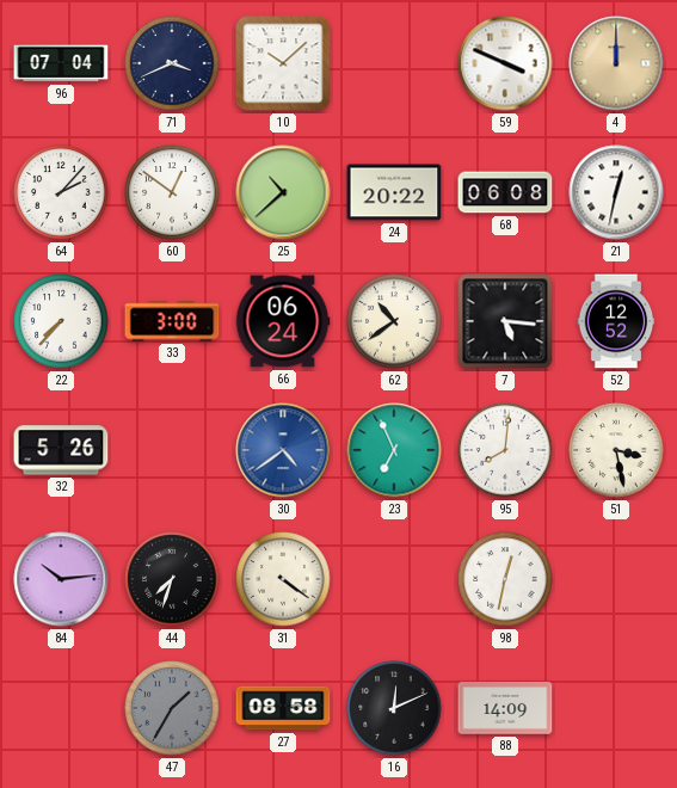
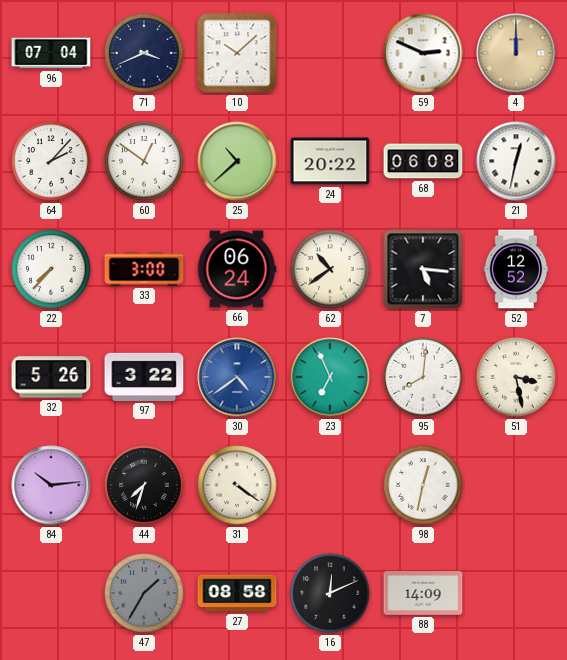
59: 3:49 -> 2:49 (423, 53)
97: none -> 3:22 (144, 377)
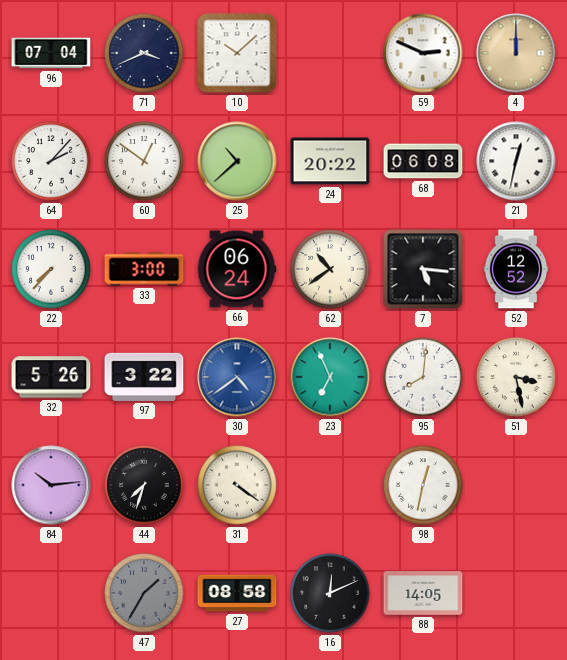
88: 14:09 -> 14:05 (423, 593)
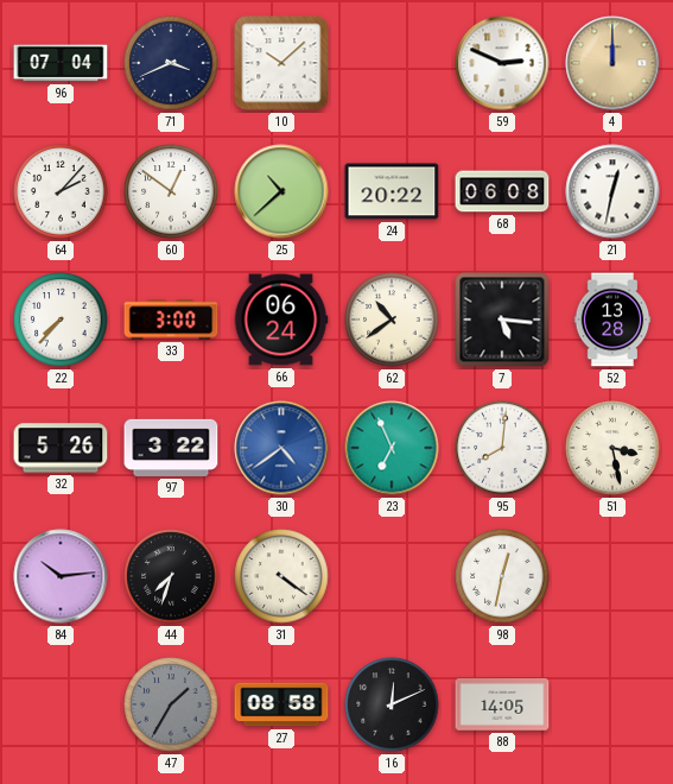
52: 12:52 -> 13:28 (612, 320)
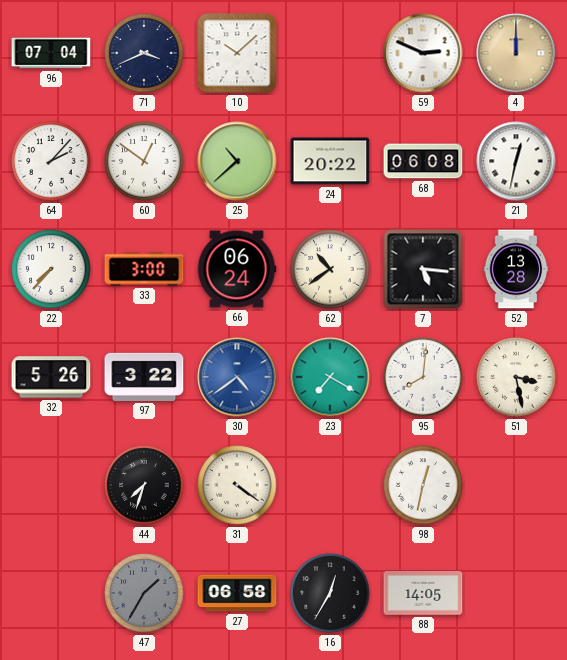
23: 6:56 -> 7:20 (330, 377)
84: 10:14 -> none (61, 576)
27: 08:58 -> 06:58 (237, 593)
16: 12:11 -> 12:35 (330, 593)
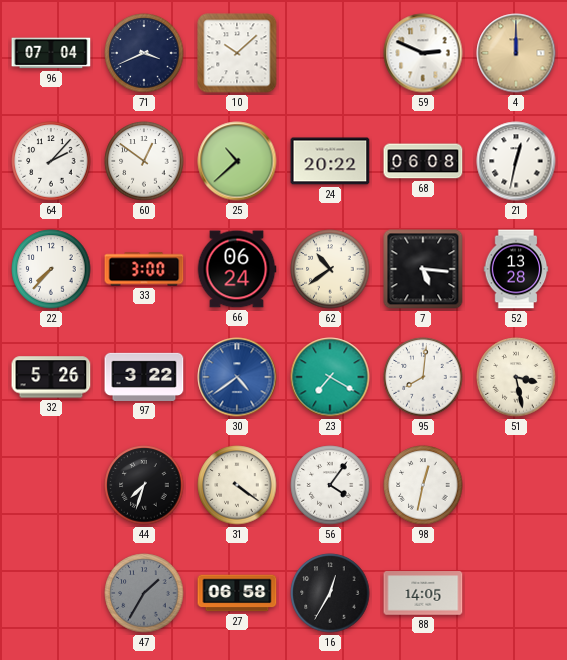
56: none -> 4:06 (330, 485)
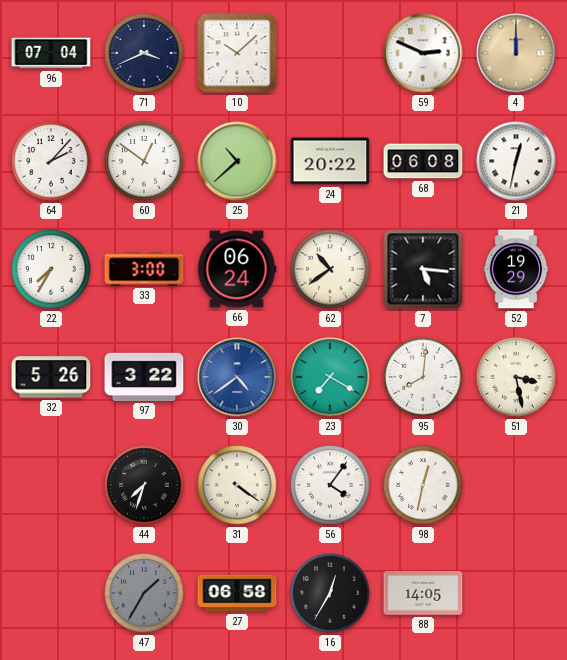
22: 7:37 -> 7:35 (51, 269)
52: 13:28 -> 19:29 (516, 269)
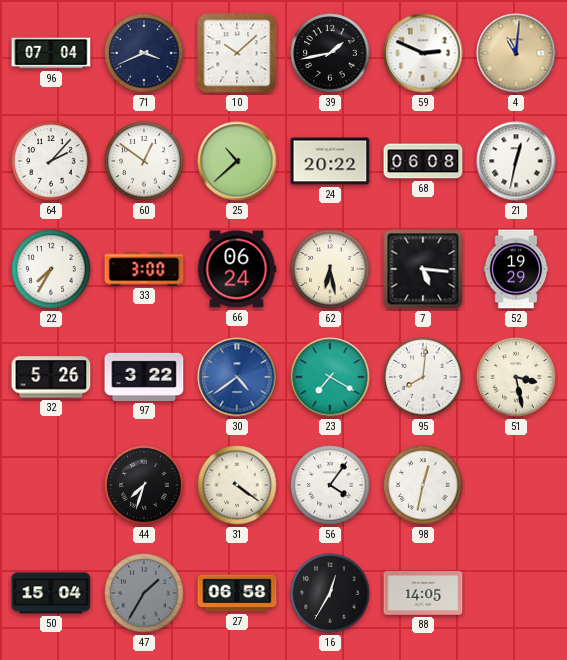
39: none -> 1:43 (330, 53)
4: 12:00 -> 11:01 (516, 53)
62: 10:39 -> 6:28 (330, 269)
50: none -> 15:04 (51, 593)
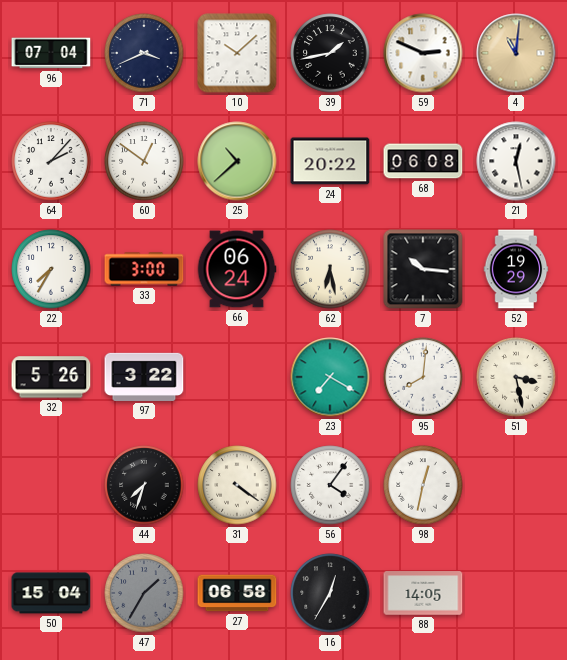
21: 12:32 -> 12:28 (516, 161)
7: 5:16 -> 10:16 (423, 269)
30: 4:39 -> none (237, 377)
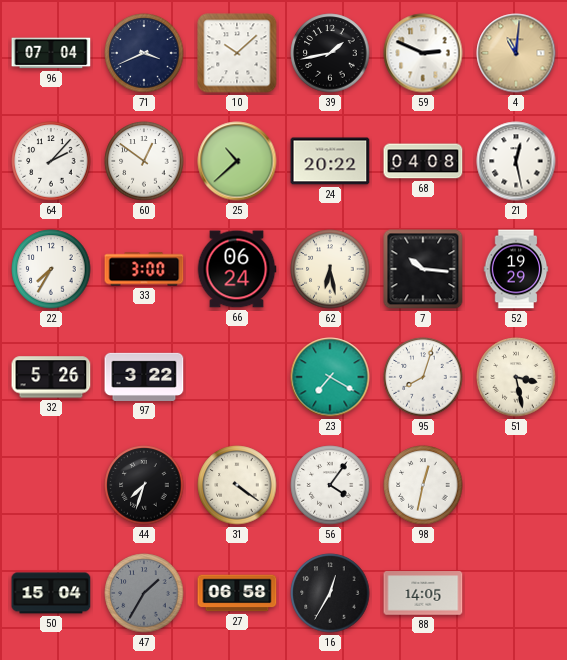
68: 06:08 -> 04:08 (423, 161)
95: 8:01 -> 8:03 (423, 377)
